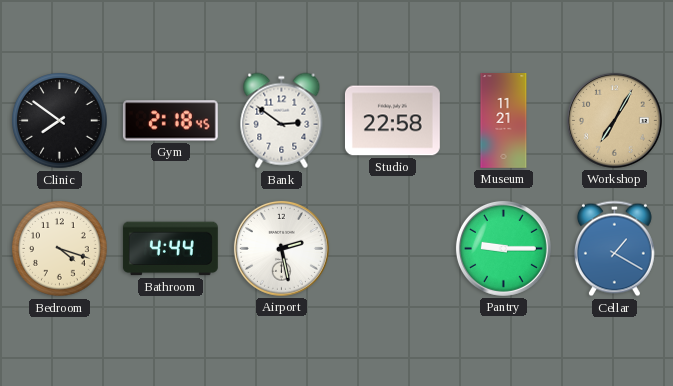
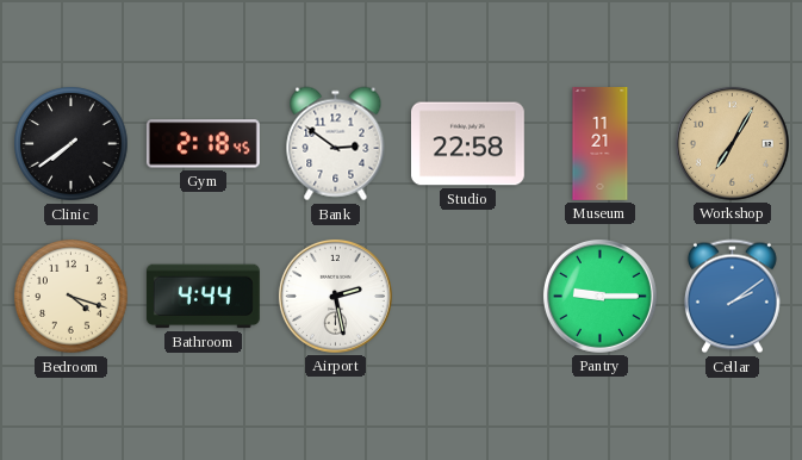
Clinic: 7:51 -> 7:39 (72, 144)
Cellar: 1:20 -> 2:09 (732, 297)
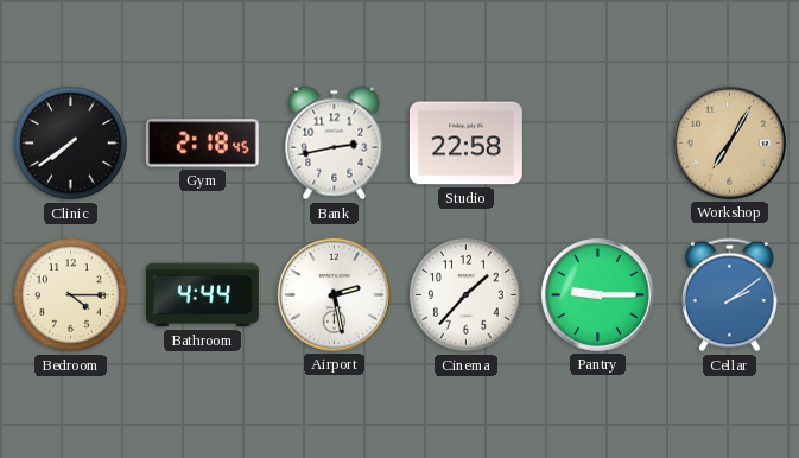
Bank: 2:51 -> 2:43 (335, 144)
Museum: 11:21 -> none (601, 144)
Bedroom: 4:18 -> 4:15 (71, 295)
Cinema: none -> 1:37 (467, 295)
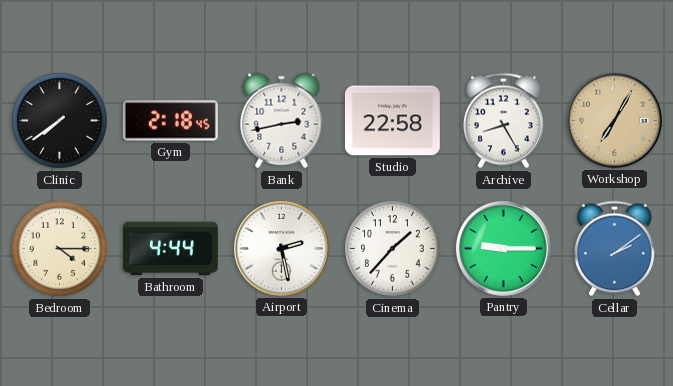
Archive: none -> 8:25 (503, 121)
